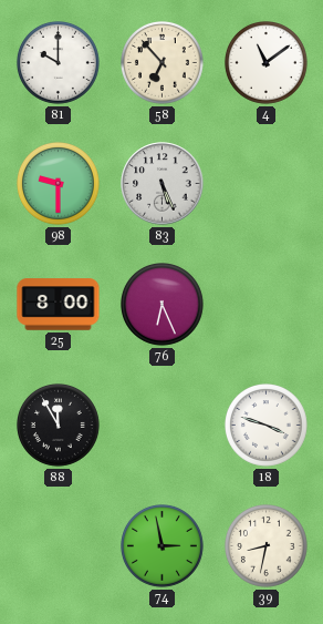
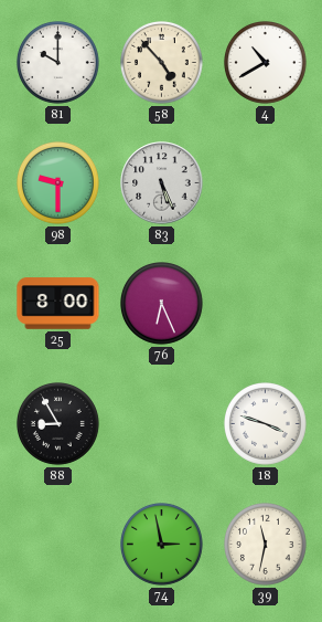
58: 6:53 -> 4:53 (162, 63)
4: 11:09 -> 10:40 (266, 63)
88: 11:55 -> 8:55 (58, 424)
39: 8:32 -> 11:32 (266, 545)
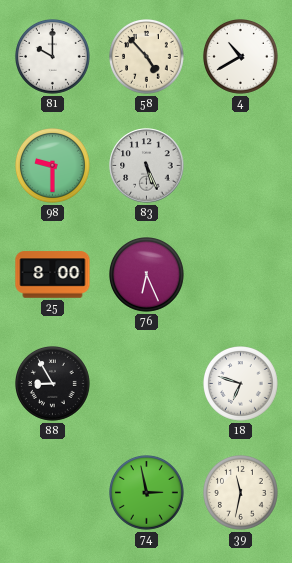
18: 3:48 -> 6:48 (241, 384)
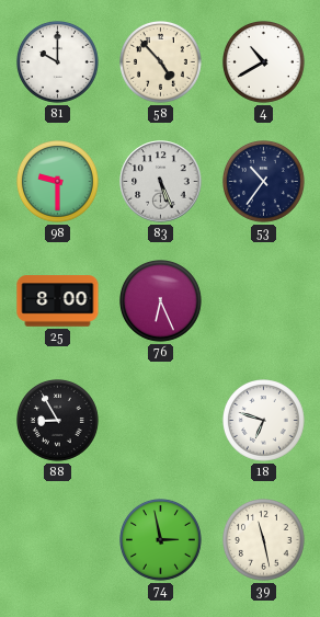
53: none -> 10:36 (264, 182)
39: 11:32 -> 11:28 (264, 540)
